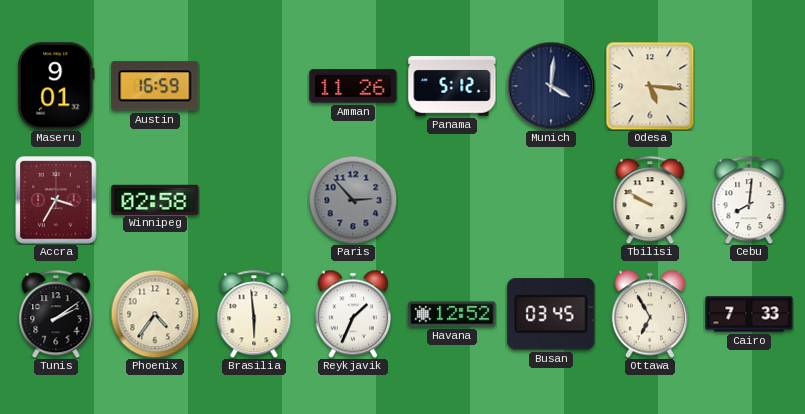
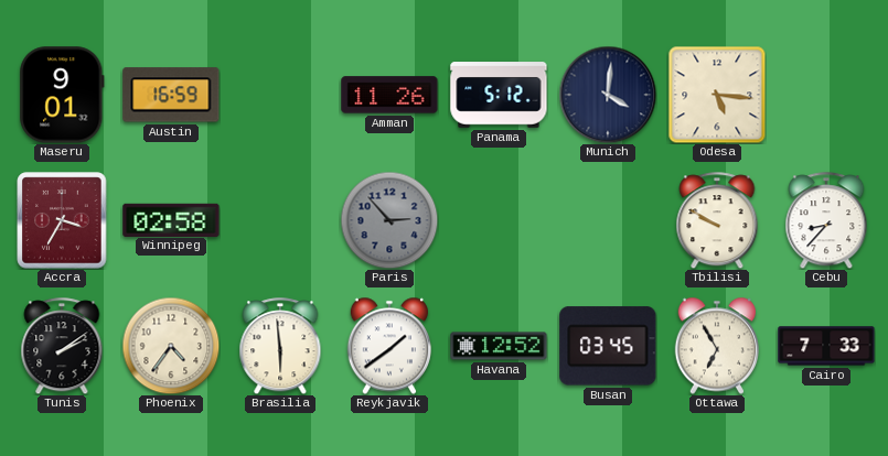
Cebu: 8:01 -> 8:37 (826, 220)
Reykjavik: 1:34 -> 1:39 (388, 346)
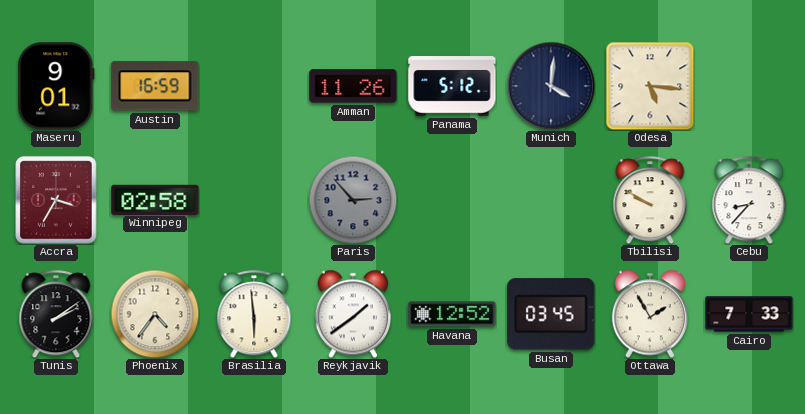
Ottawa: 6:55 -> 1:55 (649, 314)
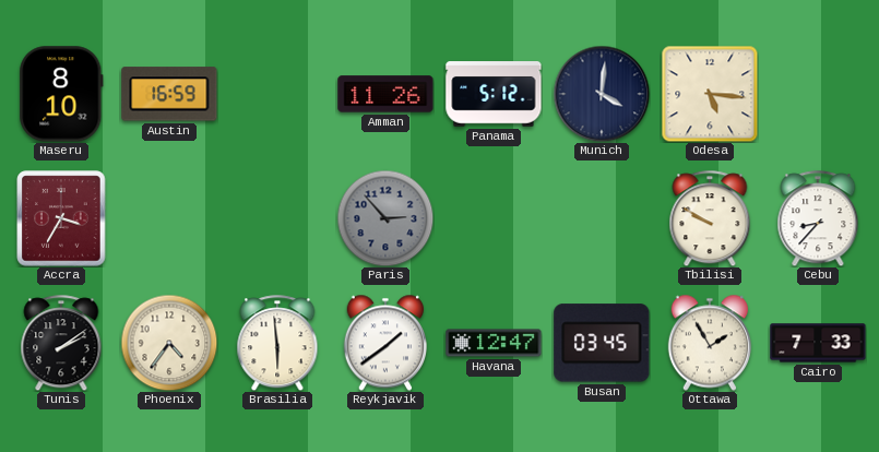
Maseru: 9:01 -> 8:10 (61, 94)
Winnipeg: 02:58 -> none (155, 199)
Havana: 12:52 -> 12:47 (494, 343)
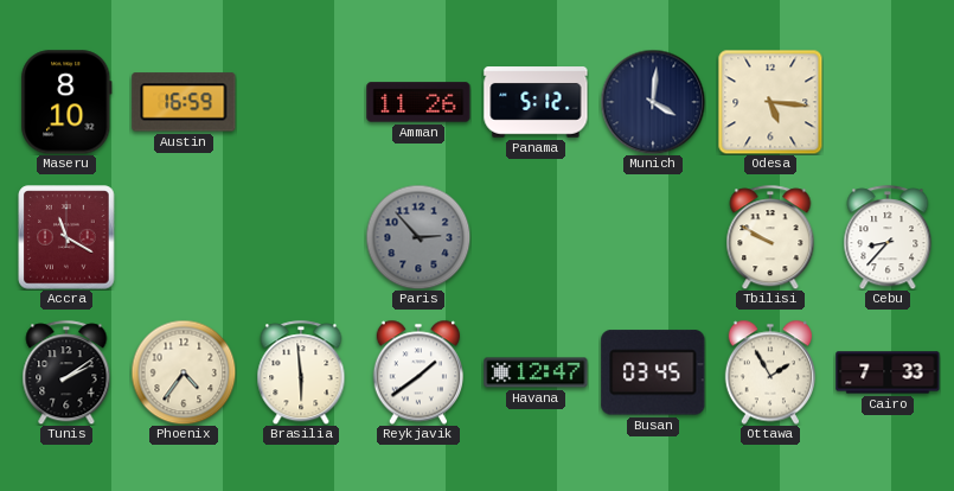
Accra: 3:35 -> 11:20 (66, 237)
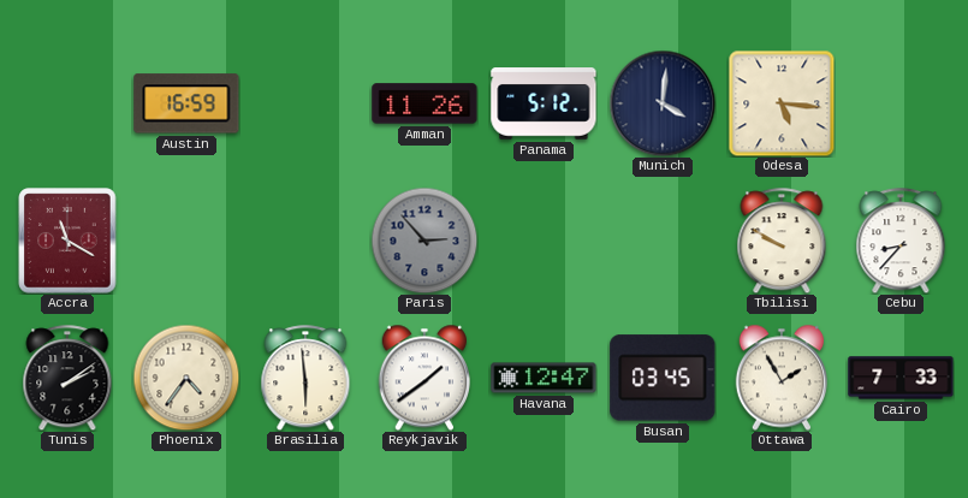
Maseru: 8:10 -> none (66, 102)
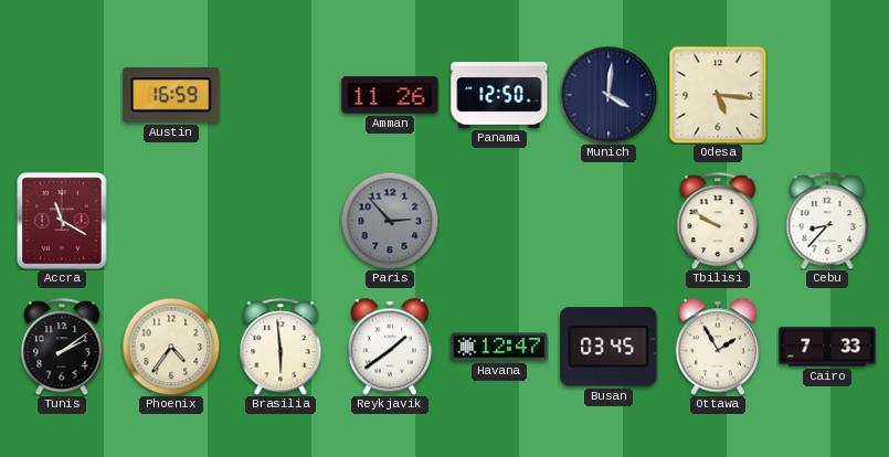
Panama: 5:12 -> 12:50 (499, 95)
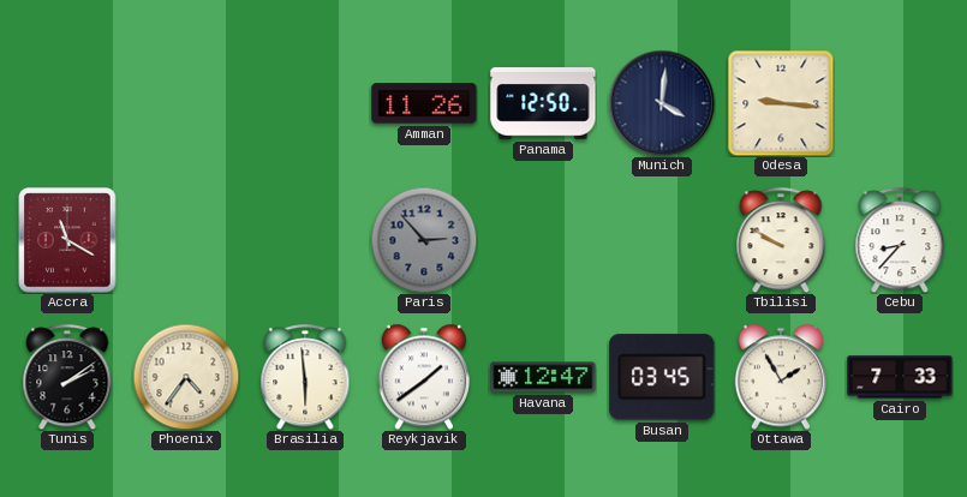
Austin: 16:59 -> none (171, 95)
Odesa: 5:16 -> 9:16 (781, 103)
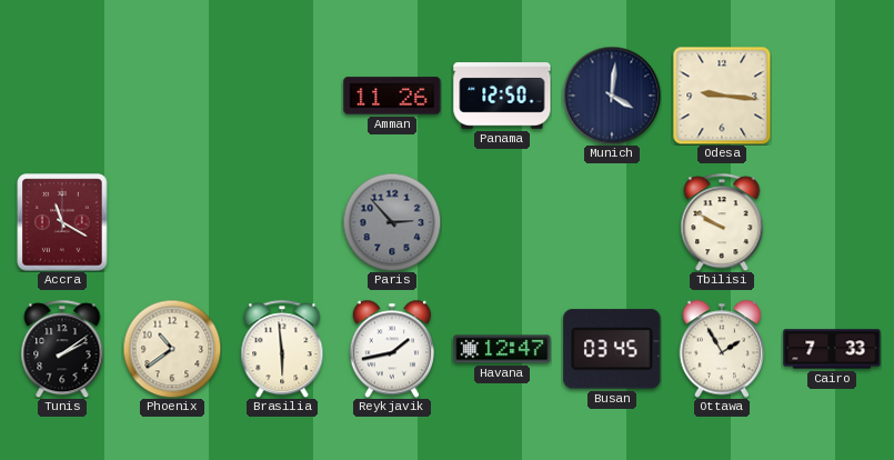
Cebu: 8:37 -> none (900, 240)
Phoenix: 4:36 -> 10:39 (172, 349)
Reykjavik: 1:39 -> 1:43 (391, 349)
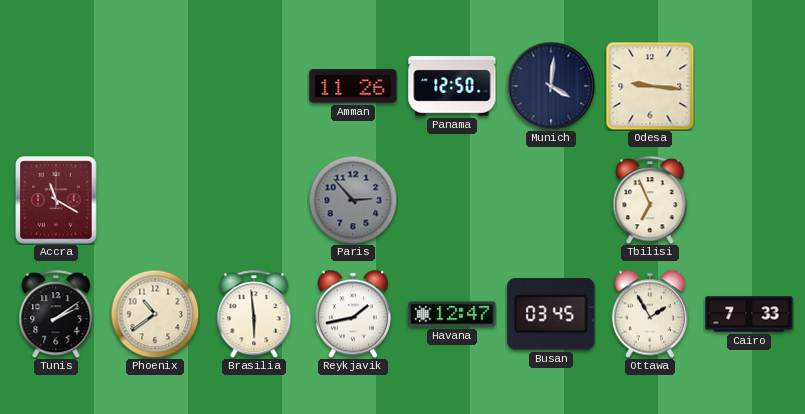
Tbilisi: 9:50 -> 6:56 (650, 200)
